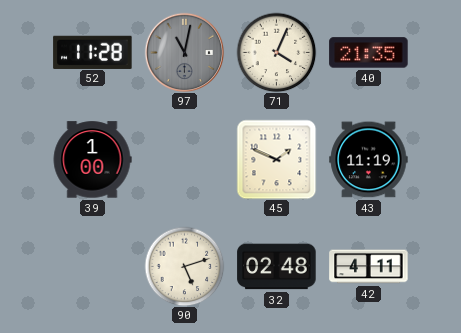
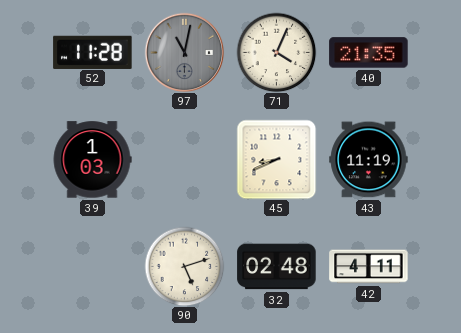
39: 1:00 -> 1:03 (92, 160)
45: 1:49 -> 8:41 (276, 159)
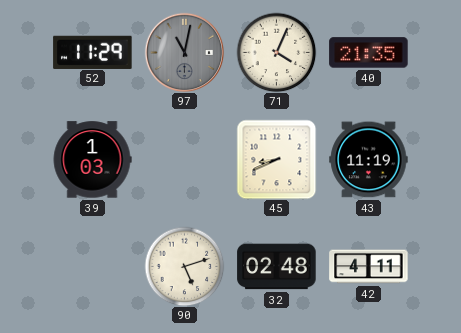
52: 11:28 -> 11:29 (93, 52)
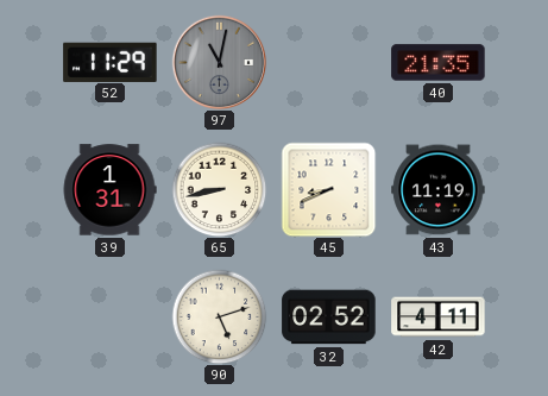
71: 4:04 -> none (276, 52)
39: 1:03 -> 1:31 (109, 190)
65: none -> 8:43 (219, 189)
32: 02:48 -> 02:52 (329, 318)
